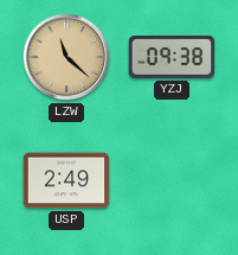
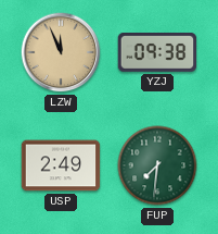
LZW: 11:22 -> 11:56 (61, 52)
FUP: none -> 7:31 (157, 165)
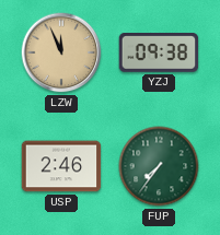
USP: 2:49 -> 2:46 (61, 166)
FUP: 7:31 -> 7:36 (159, 166)
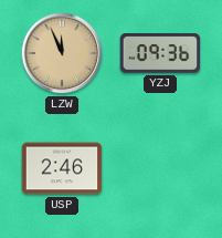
YZJ: 09:38 -> 09:36 (160, 53)
FUP: 7:36 -> none (159, 166)
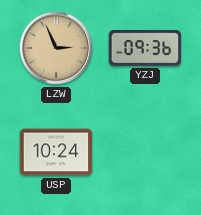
LZW: 11:56 -> 2:56 (56, 48)
USP: 2:46 -> 10:24 (56, 152)
